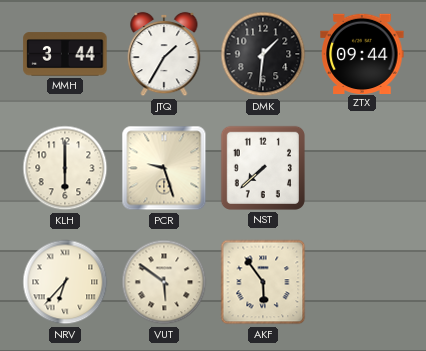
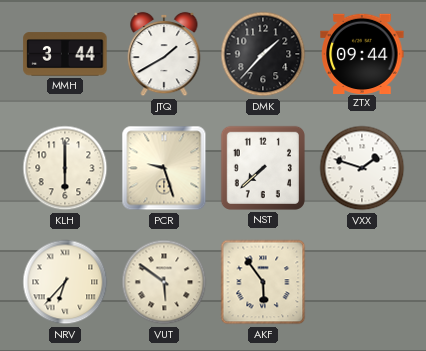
JTQ: 1:35 -> 1:40 (164, 54)
DMK: 1:31 -> 1:37 (263, 54)
VXX: none -> 1:48 (362, 168)
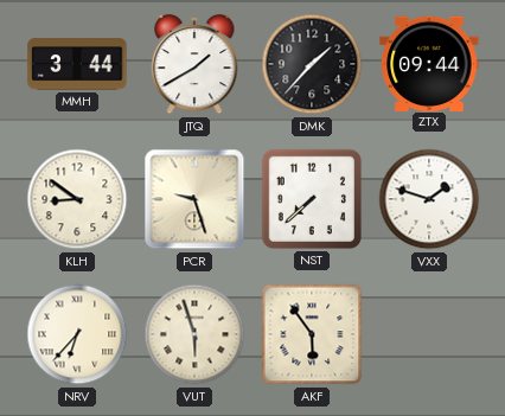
KLH: 6:00 -> 8:51 (77, 199)
VUT: 5:51 -> 5:57 (194, 334)
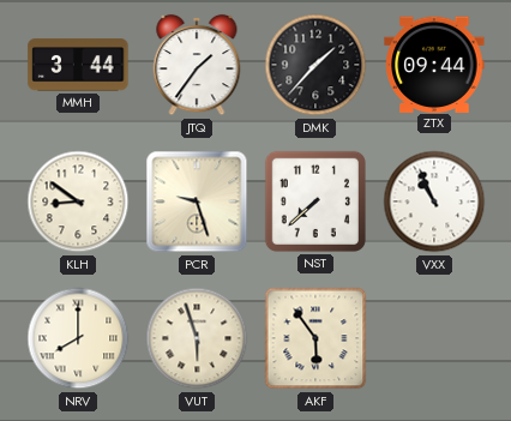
JTQ: 1:40 -> 1:36 (197, 65)
VXX: 1:48 -> 10:56 (434, 202)
NRV: 6:37 -> 8:00 (78, 338)
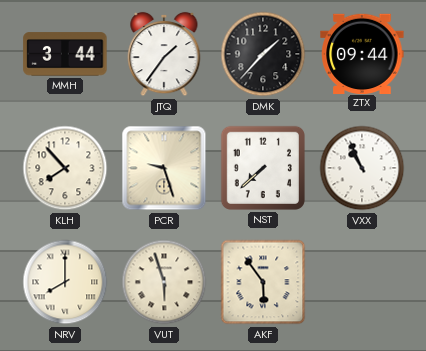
KLH: 8:51 -> 7:53 (65, 168)
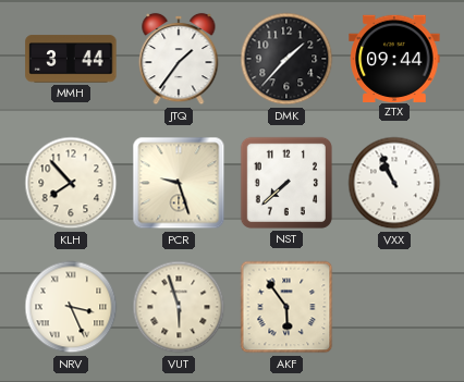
NRV: 8:00 -> 3:26 (71, 307)
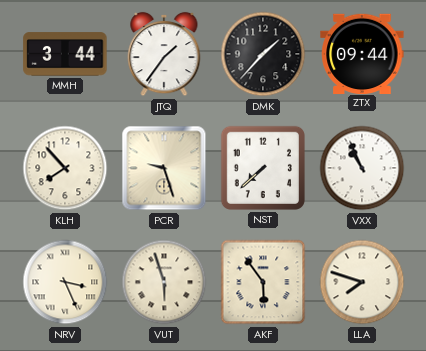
LLA: none -> 7:48 (362, 282)
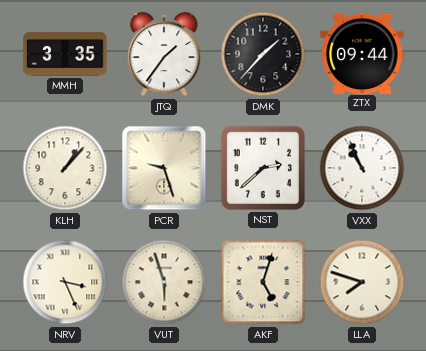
MMH: 3:44 -> 3:35 (65, 54)
KLH: 7:53 -> 1:07 (65, 168)
NST: 7:38 -> 2:38 (263, 168)
AKF: 5:54 -> 5:03 (263, 282)
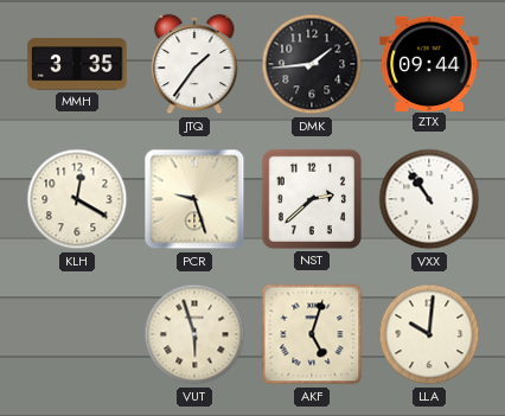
DMK: 1:37 -> 1:44 (312, 64)
KLH: 1:07 -> 12:20 (77, 199)
VXX: 10:56 -> 10:54 (429, 199)
NRV: 3:26 -> none (65, 282)
LLA: 7:48 -> 10:01 (429, 334)
